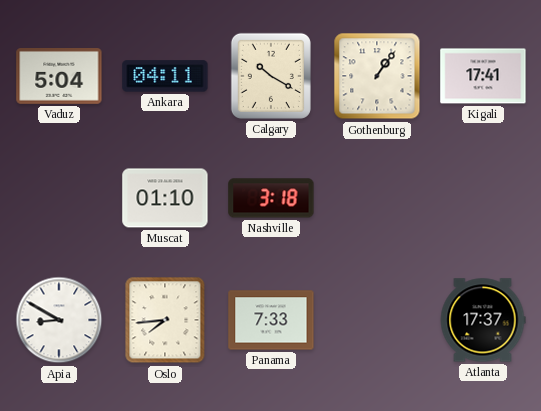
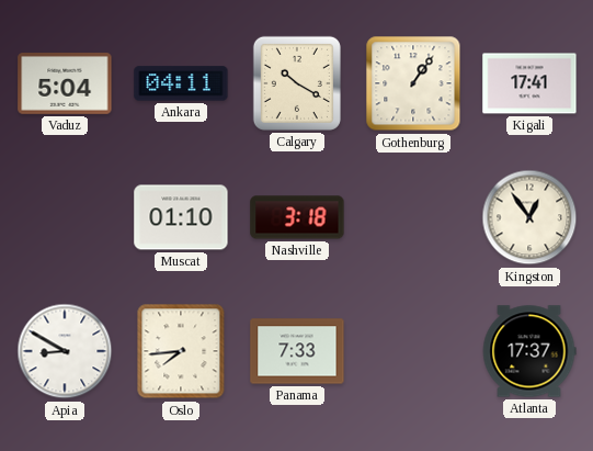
Kingston: none -> 12:54 (529, 217)
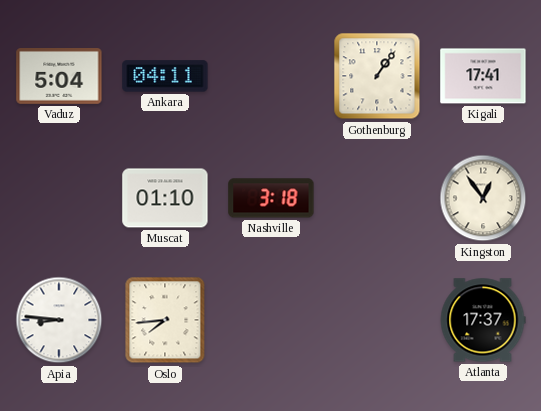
Calgary: 10:20 -> none (297, 83)
Apia: 8:50 -> 8:46 (59, 320)
Panama: 7:33 -> none (297, 351)
